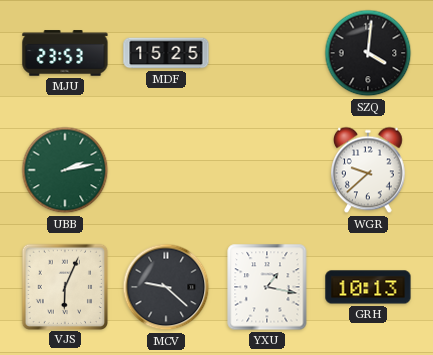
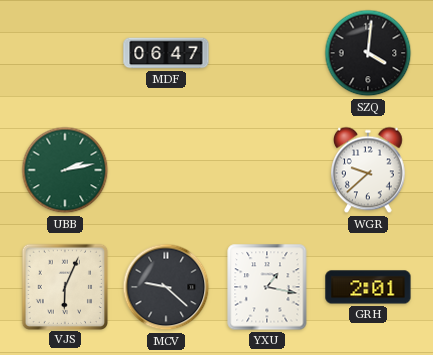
MJU: 23:53 -> none (65, 53)
MDF: 15:25 -> 06:47 (166, 53)
GRH: 10:13 -> 2:01 (368, 287)
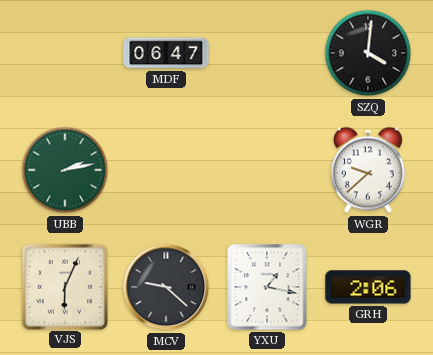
GRH: 2:01 -> 2:06 (368, 287)
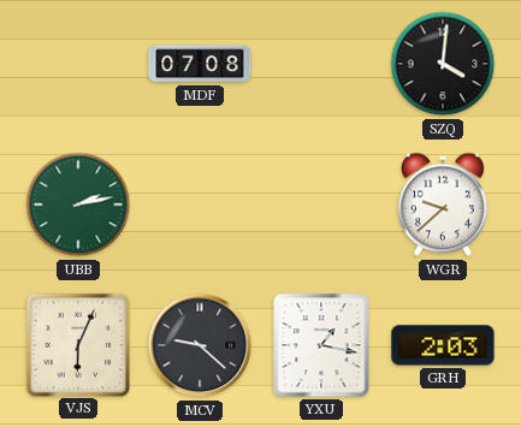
MDF: 06:47 -> 07:08 (200, 64)
GRH: 2:06 -> 2:03 (443, 345)
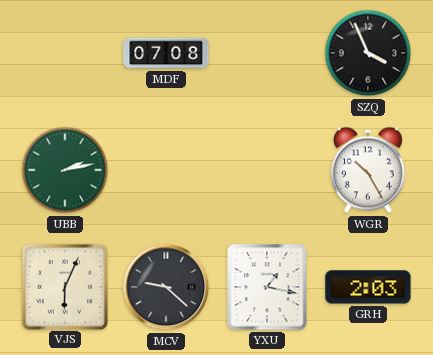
SZQ: 4:01 -> 3:56 (368, 53)
WGR: 9:38 -> 10:25 (369, 170)
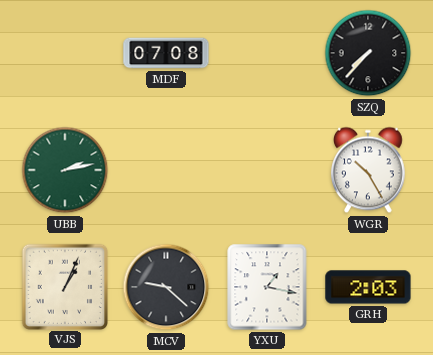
SZQ: 3:56 -> 7:37 (368, 53)
VJS: 6:04 -> 1:04 (64, 286)
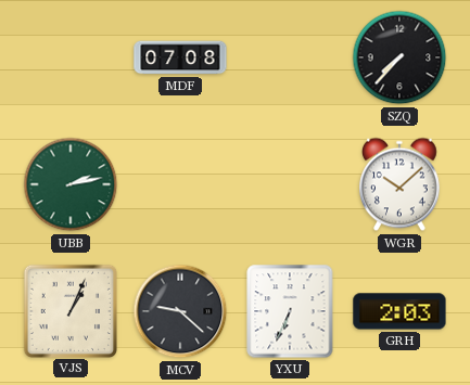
WGR: 10:25 -> 10:08 (401, 184)
YXU: 1:17 -> 6:34 (290, 311)
